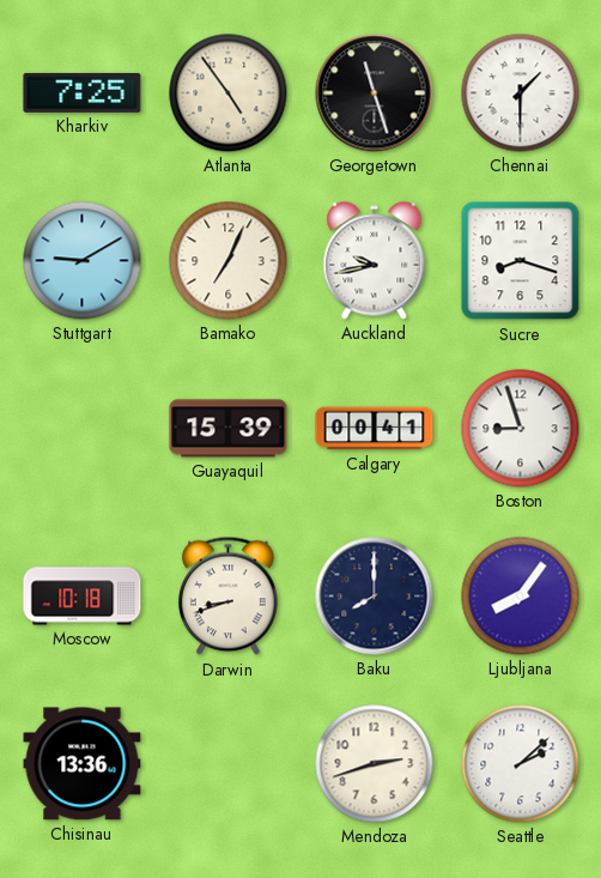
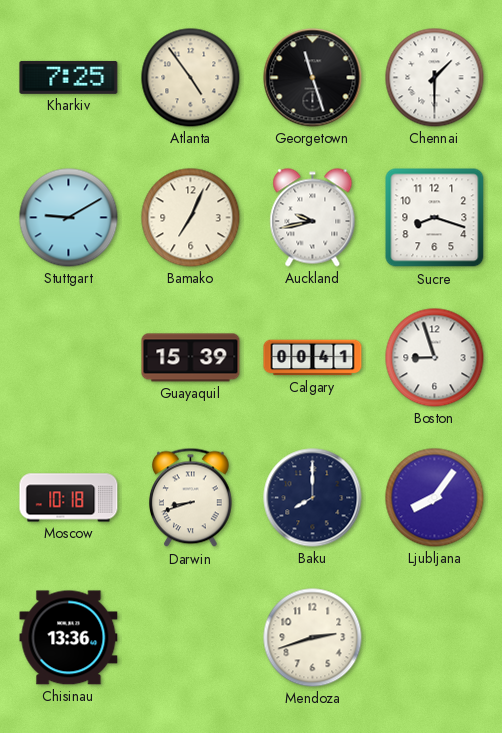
Seattle: 2:08 -> none (521, 764)
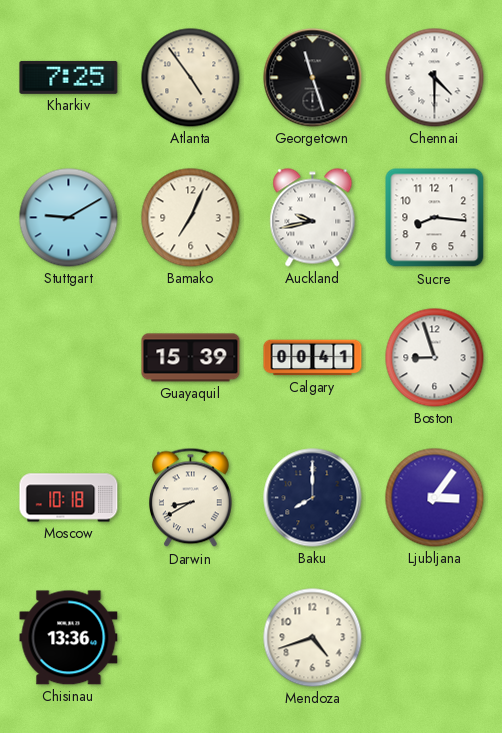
Chennai: 1:30 -> 4:30 (435, 78)
Sucre: 8:18 -> 8:16 (435, 218)
Darwin: 8:42 -> 8:40 (190, 498)
Ljubljana: 8:06 -> 3:06 (435, 498)
Mendoza: 2:42 -> 4:42 (313, 638)
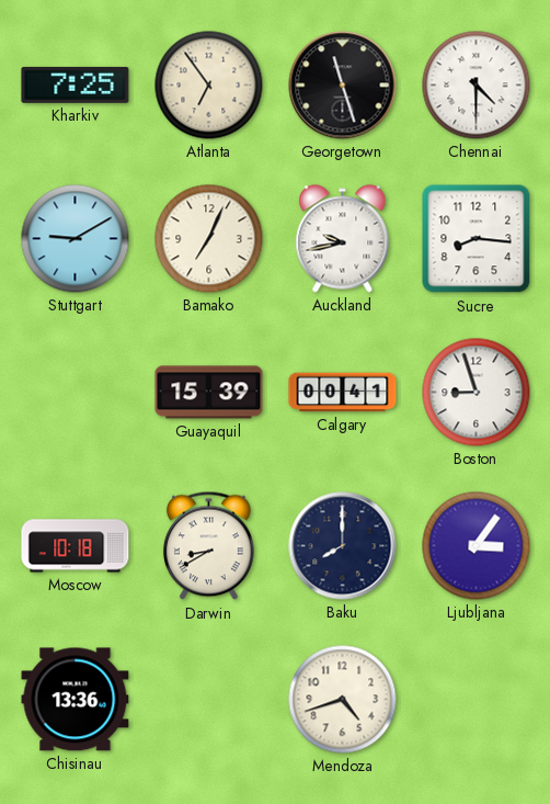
Atlanta: 4:54 -> 6:54 (209, 86)
